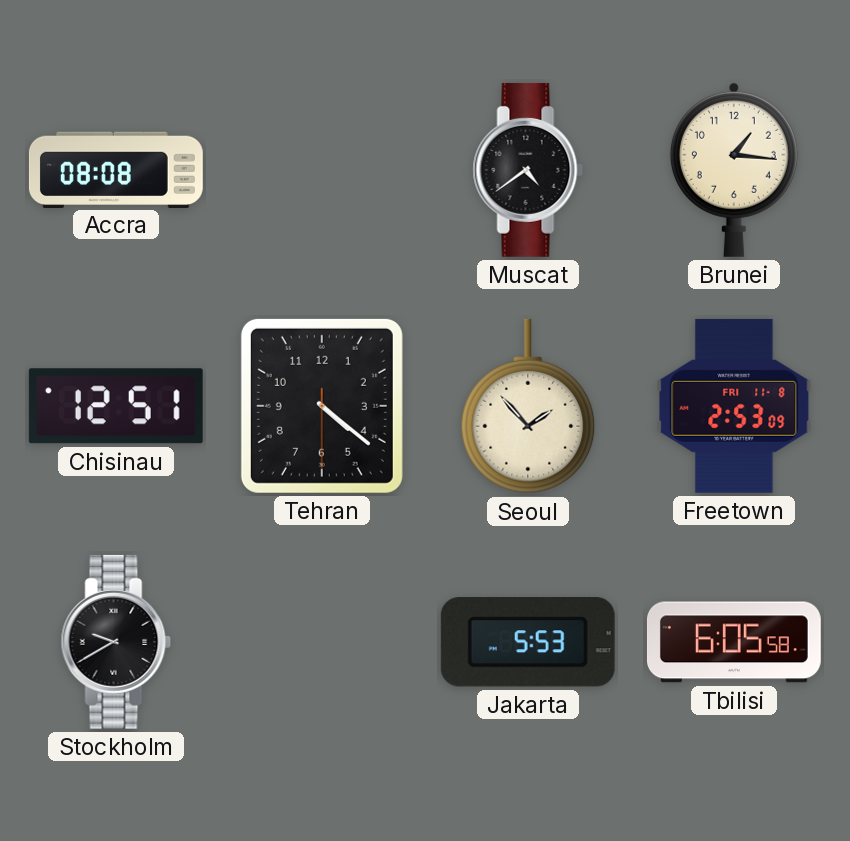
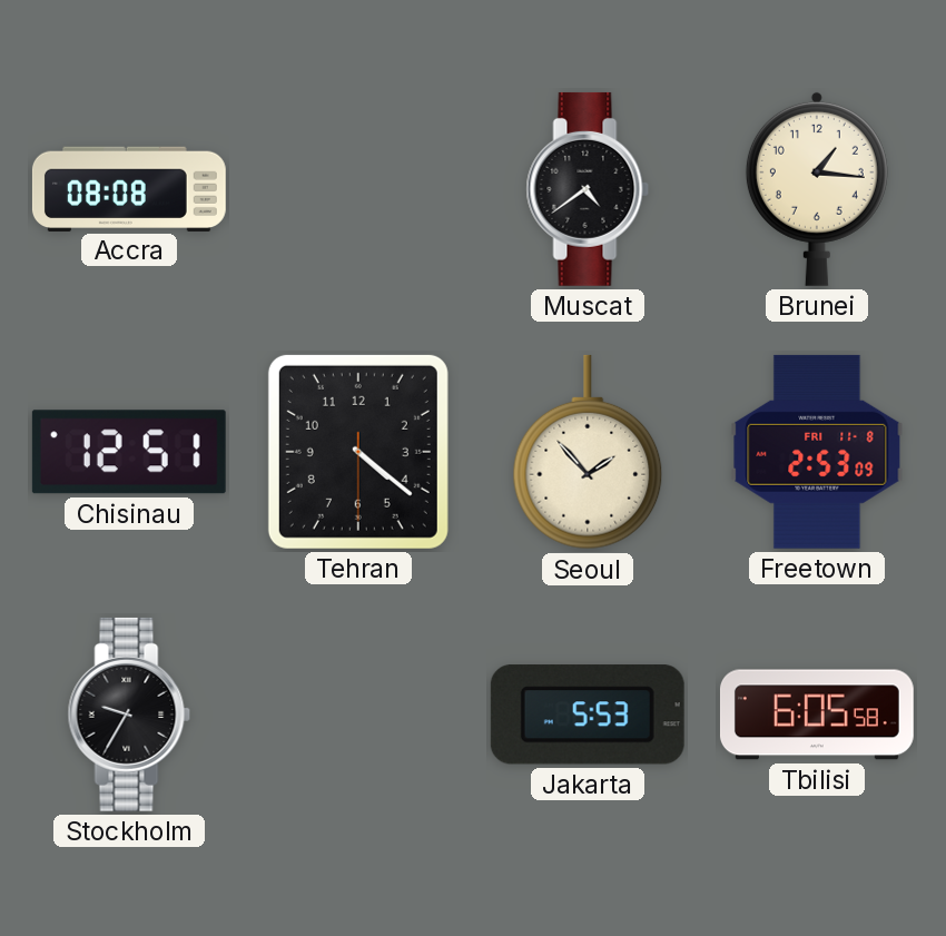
Stockholm: 9:40 -> 9:35 (129, 715)
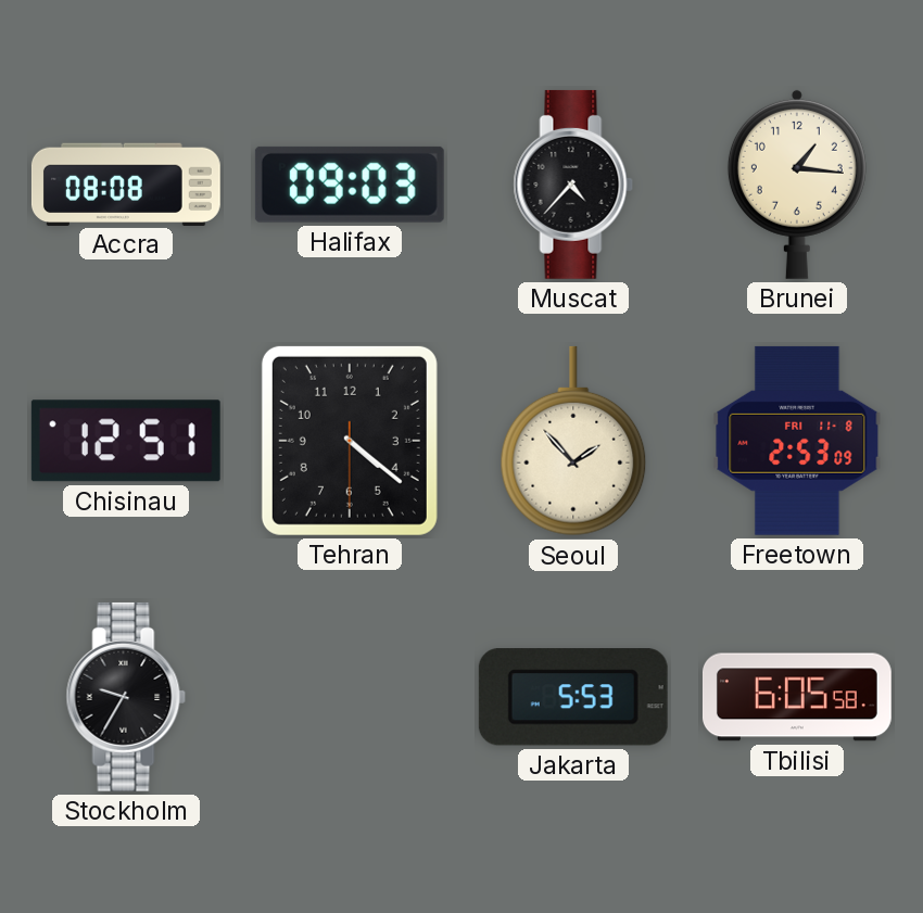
Halifax: none -> 09:03 (350, 185)
Muscat: 4:39 -> 4:37 (573, 185)
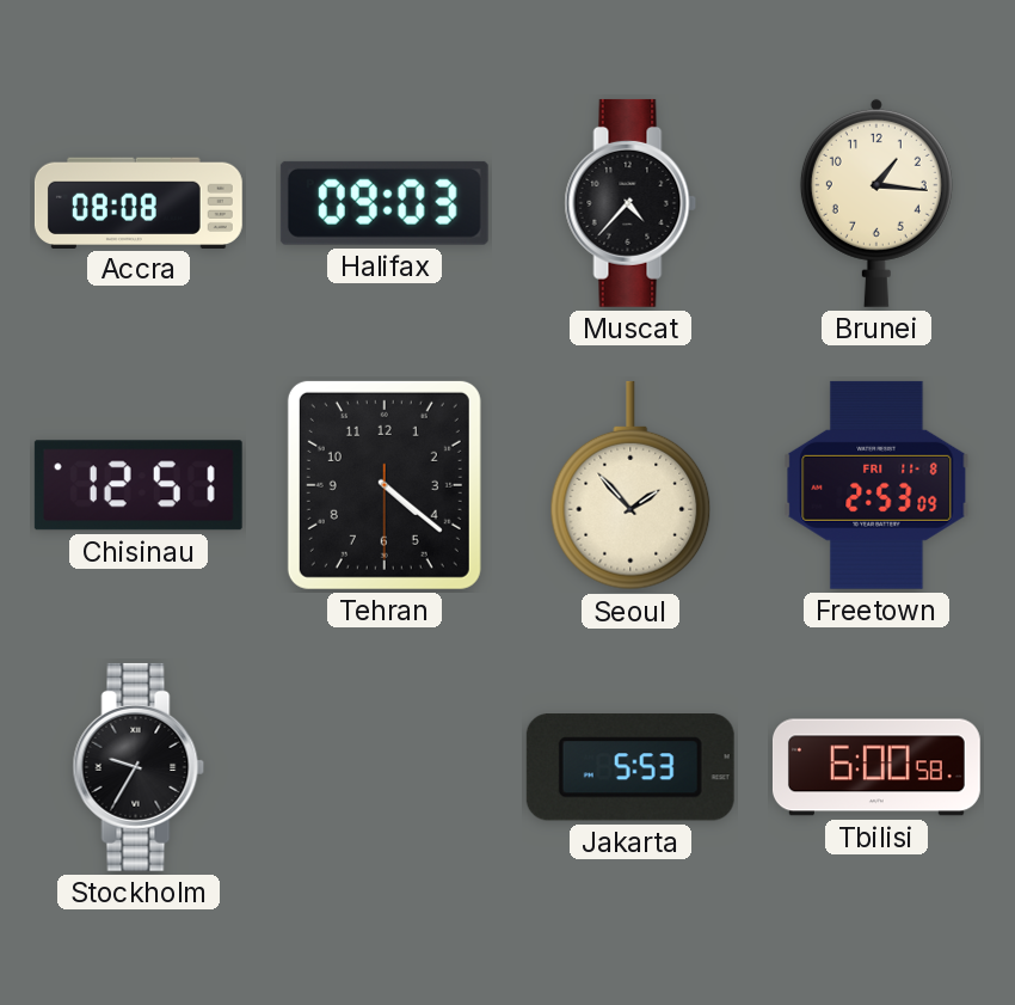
Tbilisi: 6:05 -> 6:00 (876, 767)
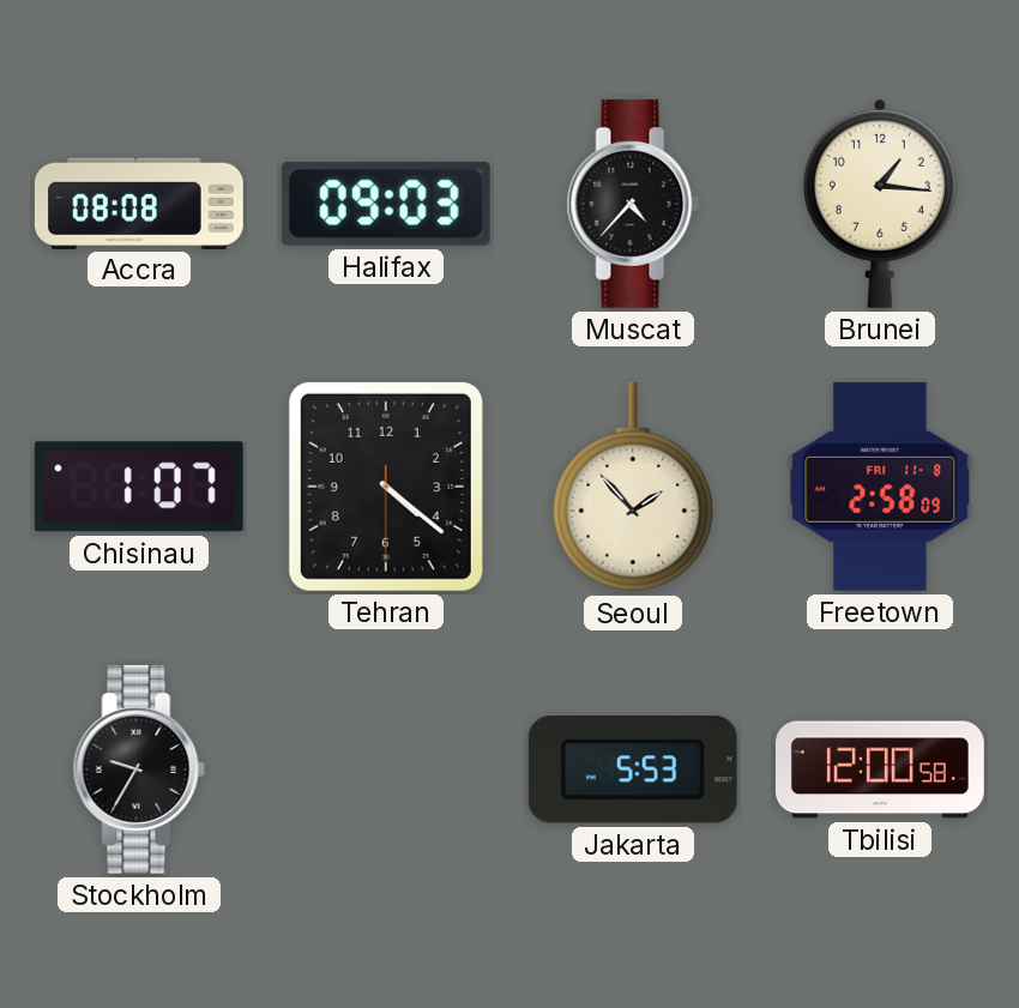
Chisinau: 12:51 -> 1:07 (139, 487)
Freetown: 2:53 -> 2:58 (880, 487)
Tbilisi: 6:00 -> 12:00 (880, 769)
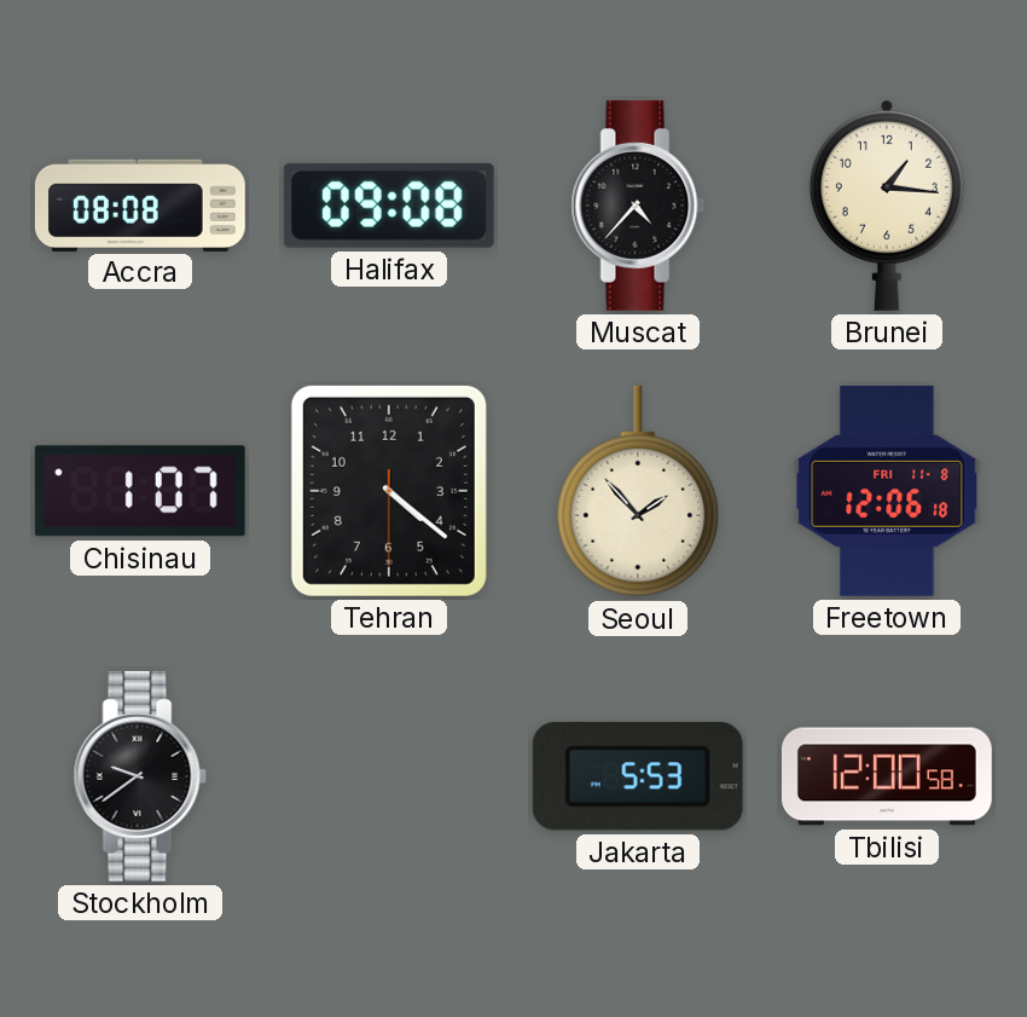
Halifax: 09:03 -> 09:08 (389, 206)
Freetown: 2:58 -> 12:06 (887, 491)
Stockholm: 9:35 -> 9:39 (140, 776)
